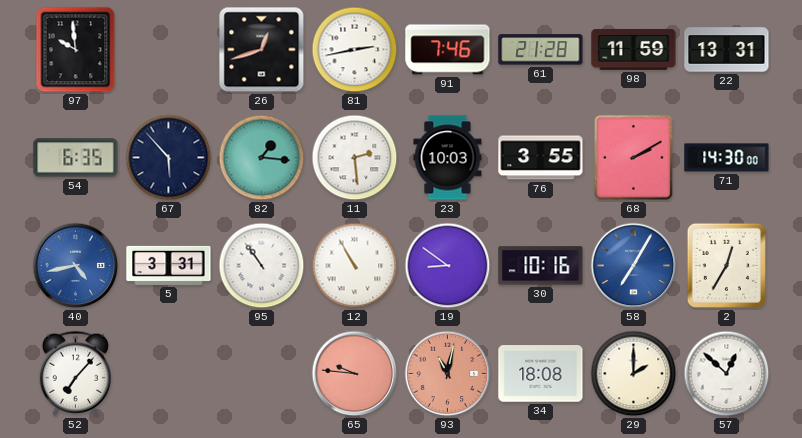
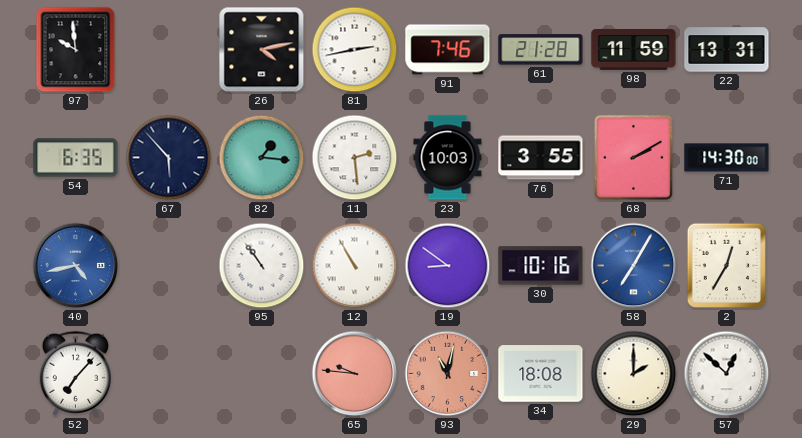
26: 12:42 -> 4:13 (262, 50)
5: 3:31 -> none (169, 265)
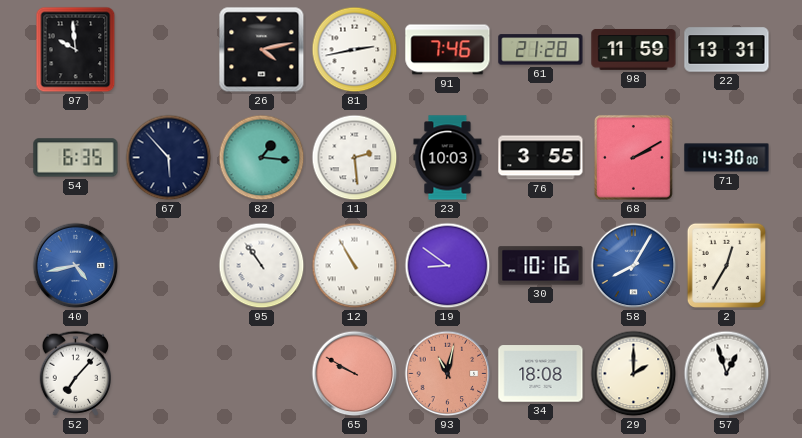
58: 7:05 -> 8:05 (634, 266)
65: 9:46 -> 9:50 (355, 374)
57: 12:52 -> 12:57 (727, 374)
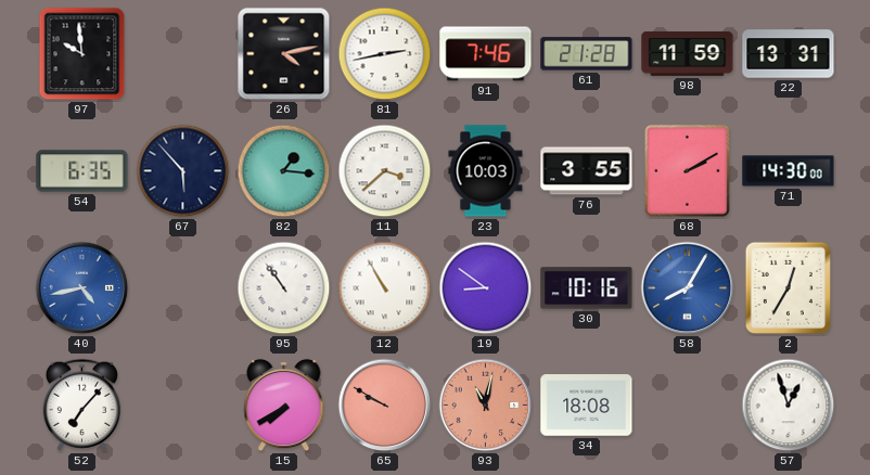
11: 2:29 -> 3:38 (385, 171)
15: none -> 7:40 (284, 406)
29: 2:00 -> none (634, 374)
